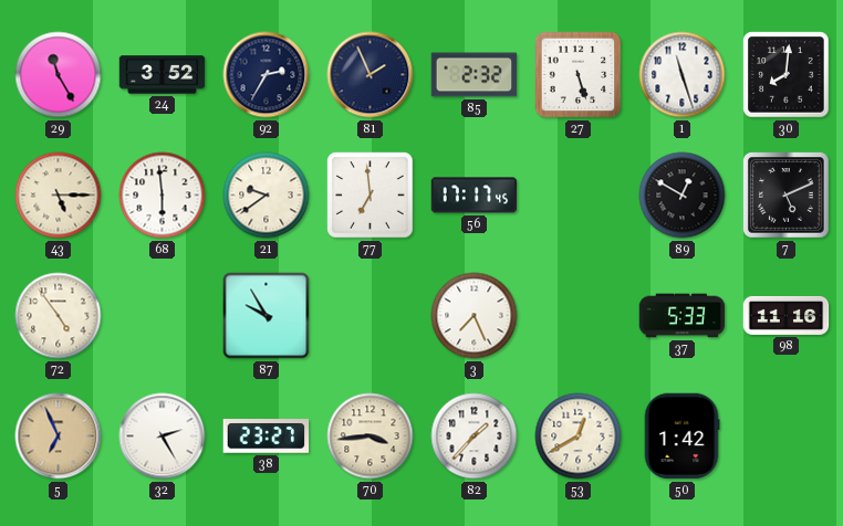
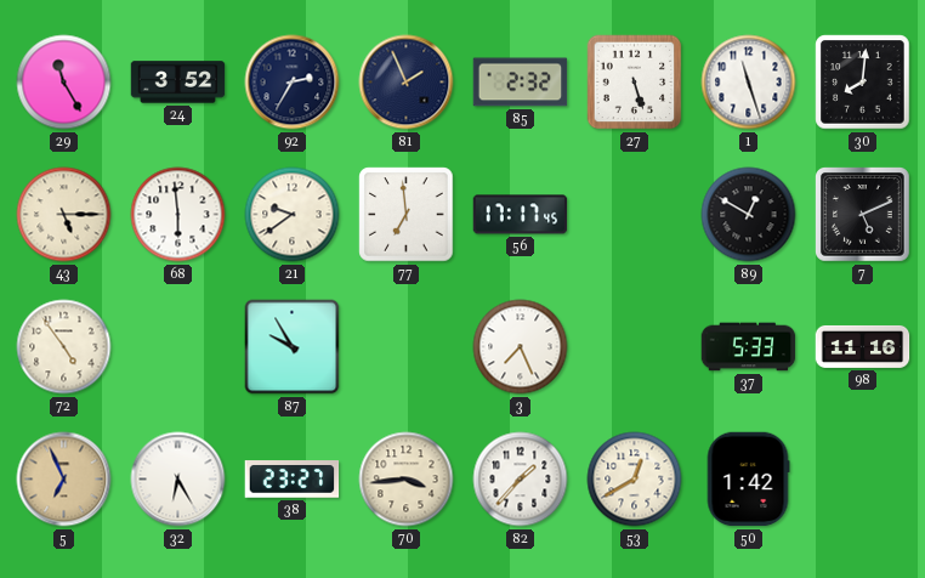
32: 2:25 -> 6:25 (178, 480)
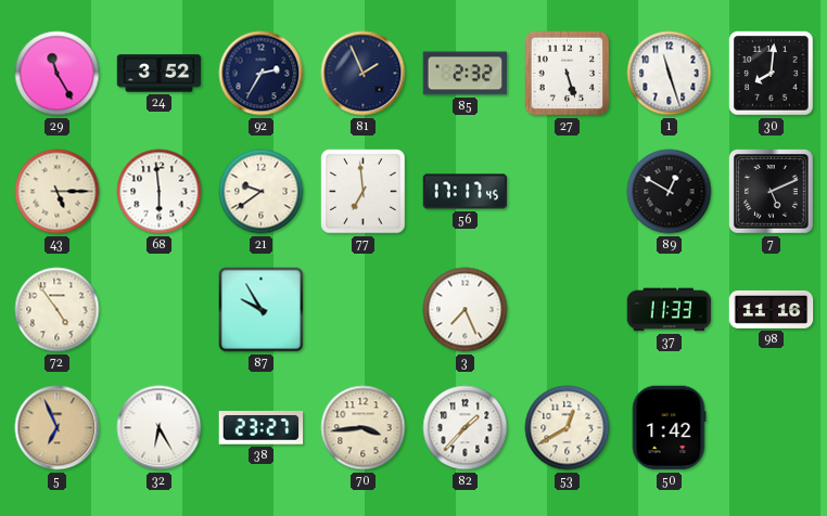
37: 5:33 -> 11:33 (670, 310)
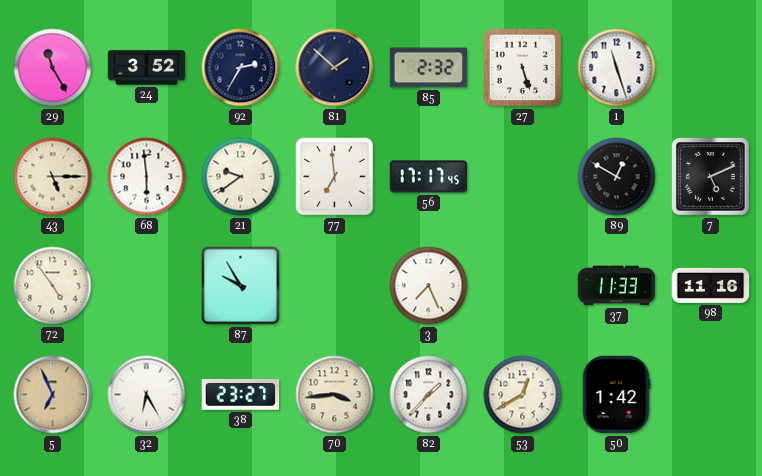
81: 1:56 -> 1:52 (335, 68)
30: 8:01 -> none (772, 74)
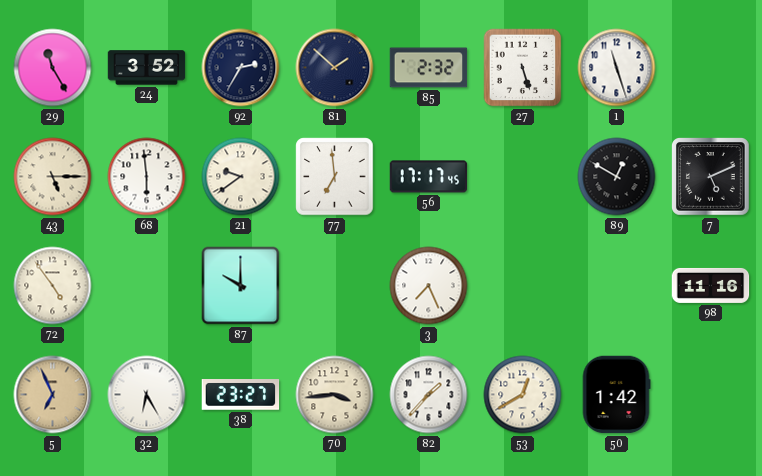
87: 9:55 -> 10:00 (241, 286)
37: 11:33 -> none (617, 286)
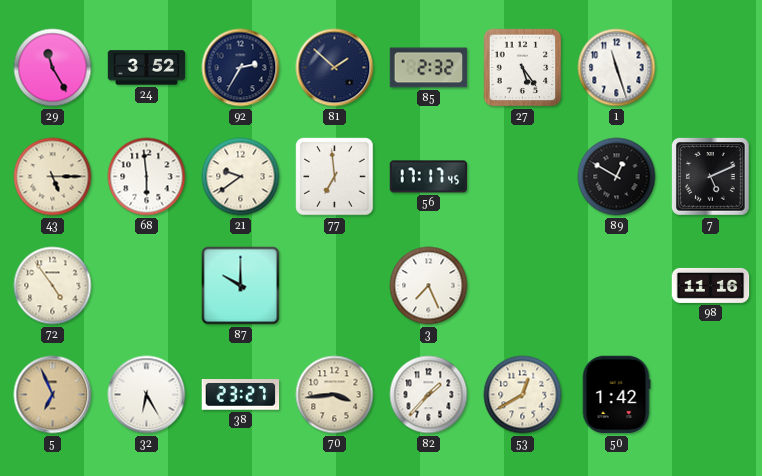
27: 5:27 -> 5:24 (523, 68)
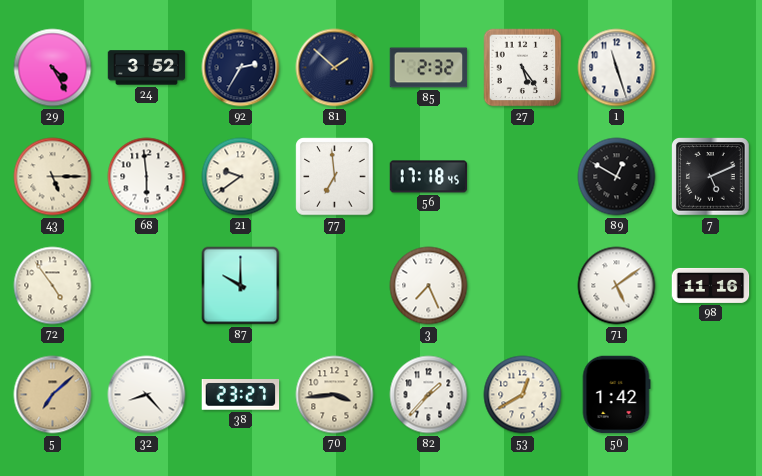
29: 11:25 -> 4:25 (53, 68)
56: 17:17 -> 17:18 (429, 177)
71: none -> 5:09 (617, 286)
5: 6:56 -> 7:08 (53, 395)
32: 6:25 -> 8:23 (147, 395)
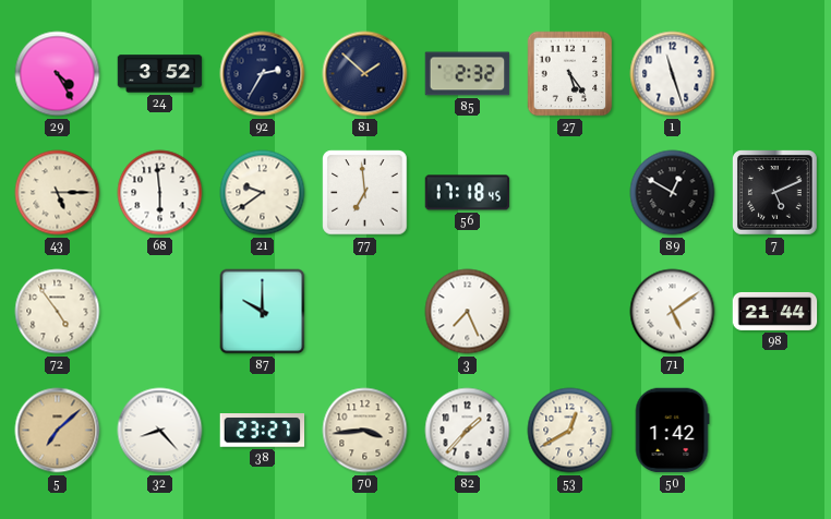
98: 11:16 -> 21:44 (775, 311)
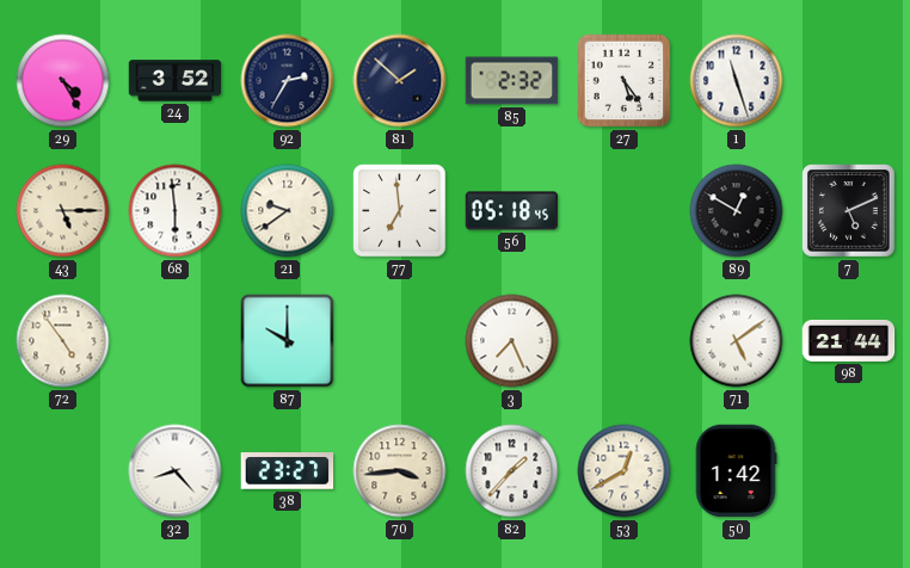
56: 17:18 -> 05:18 (512, 211)
5: 7:08 -> none (58, 431)
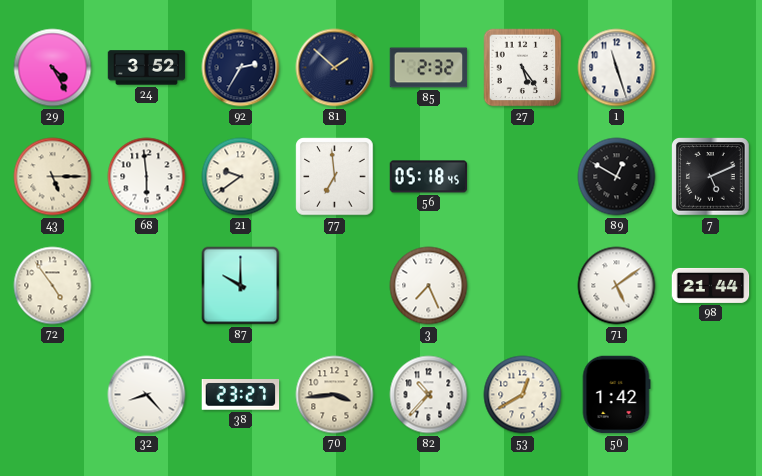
82: 1:37 -> 10:37 (429, 395)
